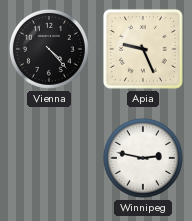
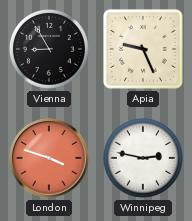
Vienna: 4:23 -> 8:55 (49, 49)
London: none -> 3:48 (49, 158)
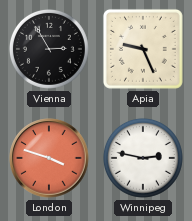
Vienna: 8:55 -> 2:55 (49, 49)
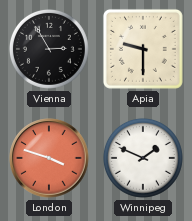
Apia: 9:26 -> 9:30 (143, 49)
Winnipeg: 2:47 -> 1:49 (143, 158)
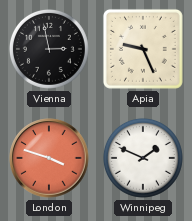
Vienna: 2:55 -> 2:58 (49, 49)
Apia: 9:30 -> 9:26 (143, 49)
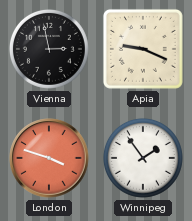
Apia: 9:26 -> 9:19 (143, 49)
Winnipeg: 1:49 -> 1:54 (143, 158)
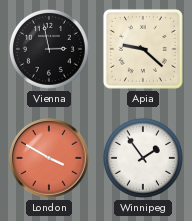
Apia: 9:19 -> 9:22 (143, 49)
London: 3:48 -> 3:50 (49, 158)
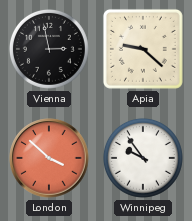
London: 3:50 -> 3:52 (49, 158)
Winnipeg: 1:54 -> 9:54 (143, 158)
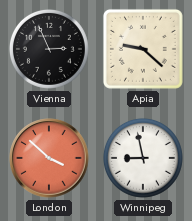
Vienna: 2:58 -> 2:56 (49, 49)
Winnipeg: 9:54 -> 8:58 (143, 158)
